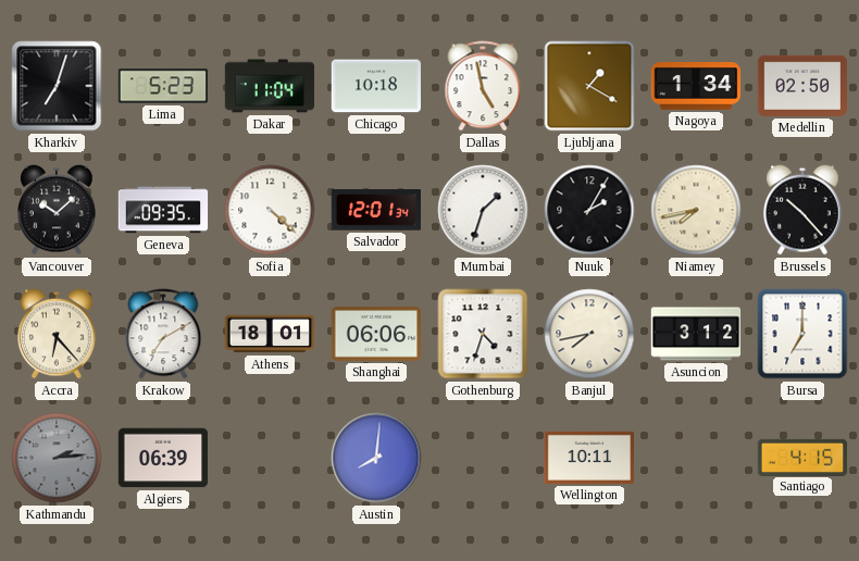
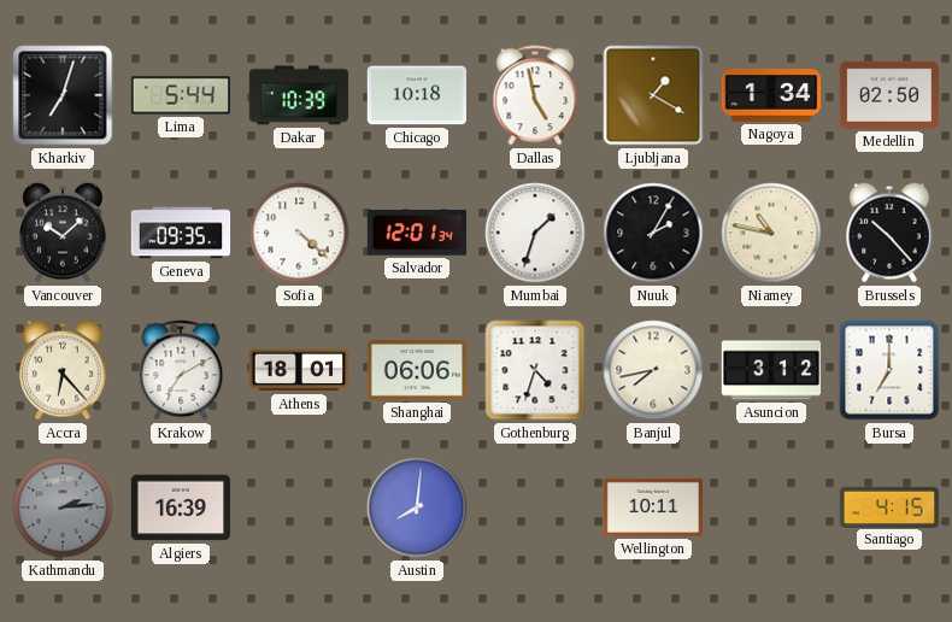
Lima: 5:23 -> 5:44 (181, 95)
Dakar: 11:04 -> 10:39 (299, 95)
Niamey: 7:43 -> 10:47 (771, 233)
Algiers: 06:39 -> 16:39 (181, 507)
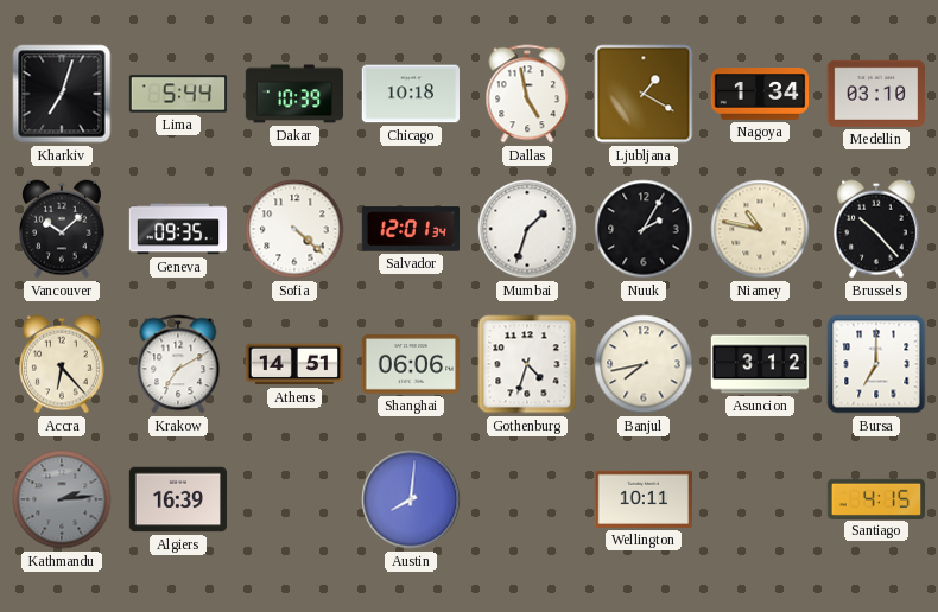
Medellin: 02:50 -> 03:10 (875, 94)
Athens: 18:01 -> 14:51 (294, 364)
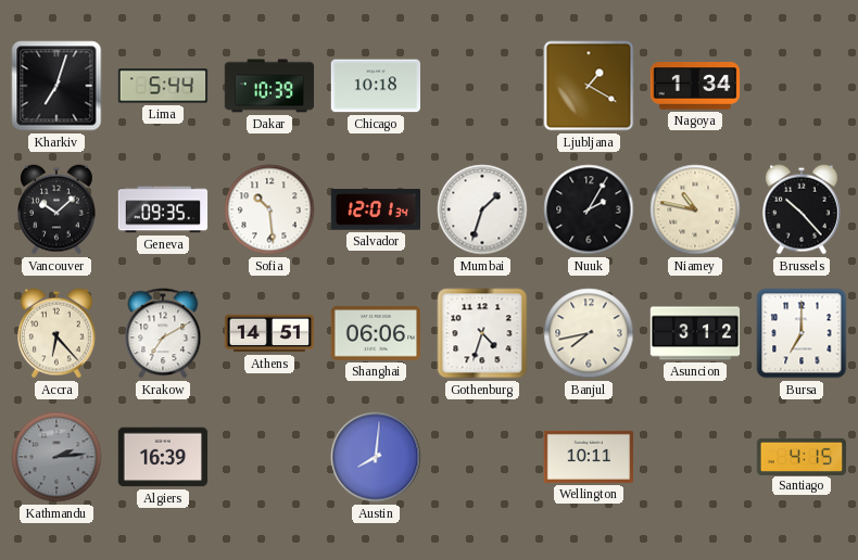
Dallas: 4:58 -> none (527, 94)
Medellin: 03:10 -> none (875, 94)
Sofia: 4:22 -> 10:29 (269, 209)
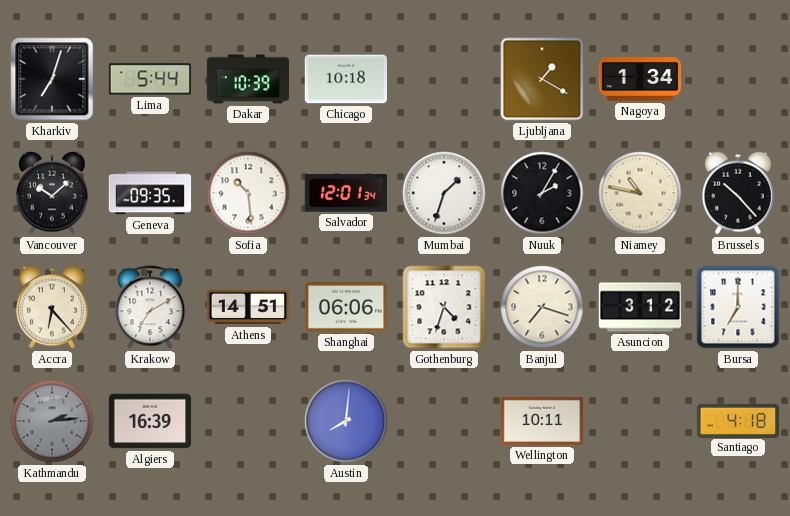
Banjul: 7:43 -> 7:18 (542, 307)
Santiago: 4:15 -> 4:18 (738, 420)
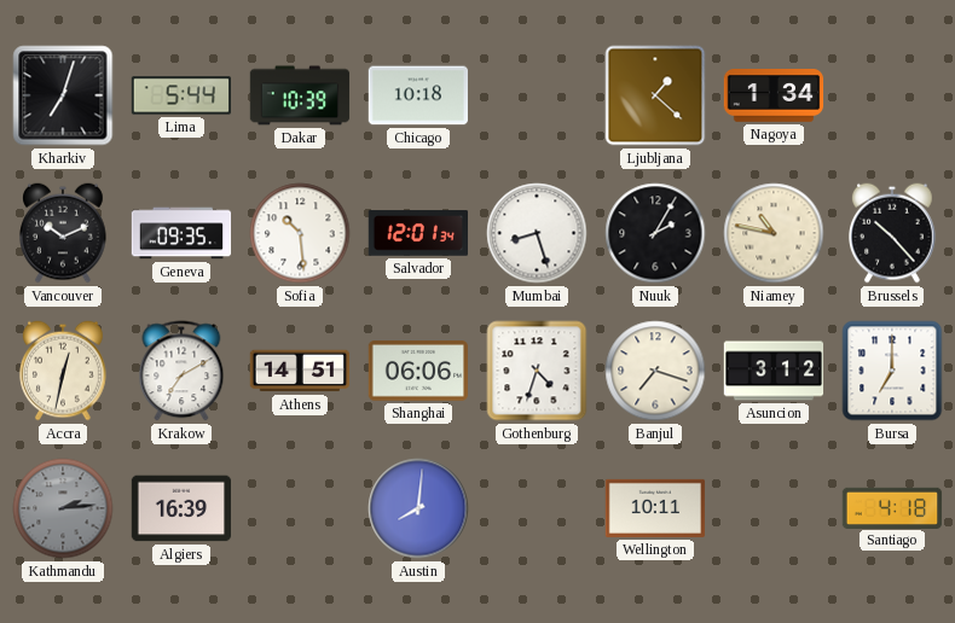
Ljubljana: 1:20 -> 1:22 (655, 95)
Vancouver: 10:08 -> 10:11 (64, 233)
Mumbai: 1:33 -> 8:27 (537, 233)
Accra: 6:23 -> 12:32 (64, 371)
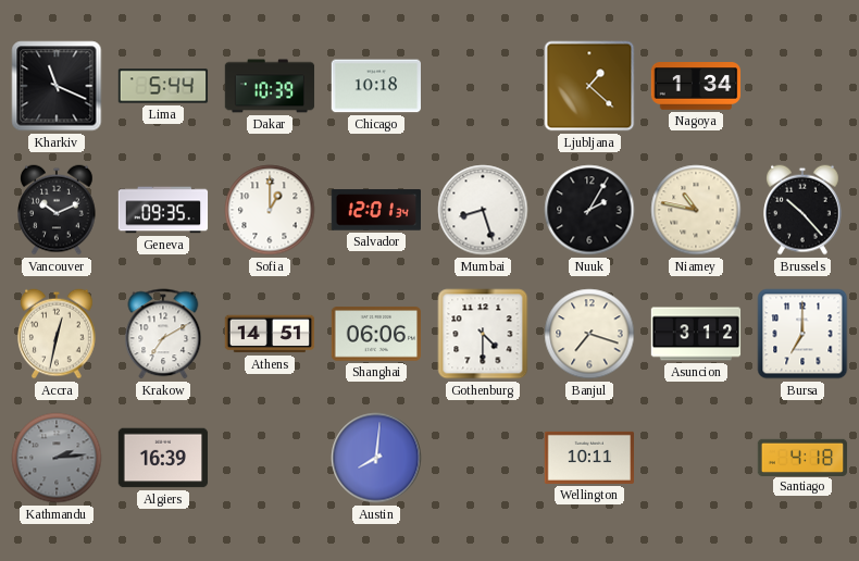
Kharkiv: 7:03 -> 11:19 (57, 86)
Sofia: 10:29 -> 1:00 (270, 210)
Gothenburg: 4:33 -> 4:30 (483, 334)
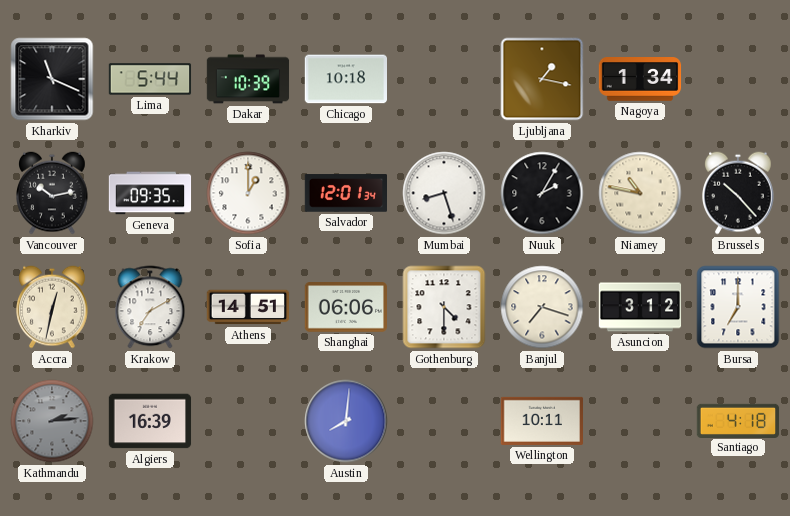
Ljubljana: 1:22 -> 1:17 (542, 79)
Vancouver: 10:11 -> 10:13 (53, 193)
